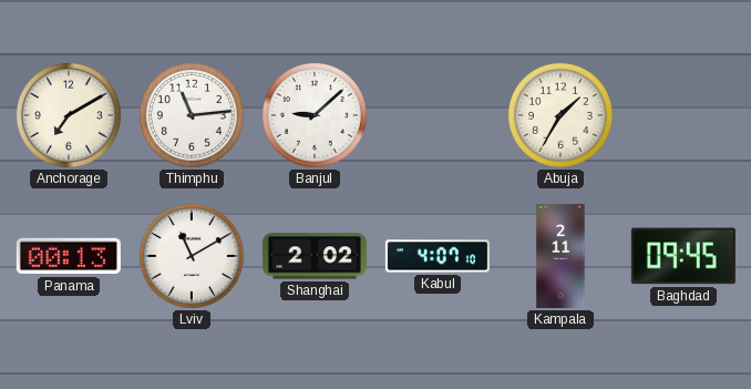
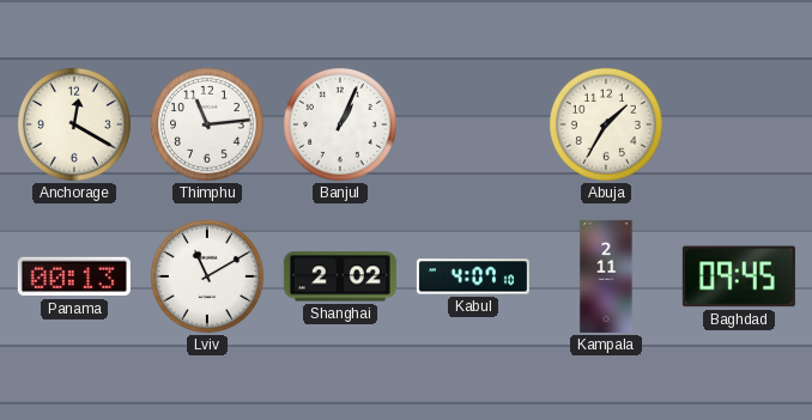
Anchorage: 7:10 -> 12:20 (74, 124)
Banjul: 9:08 -> 1:04 (340, 124)
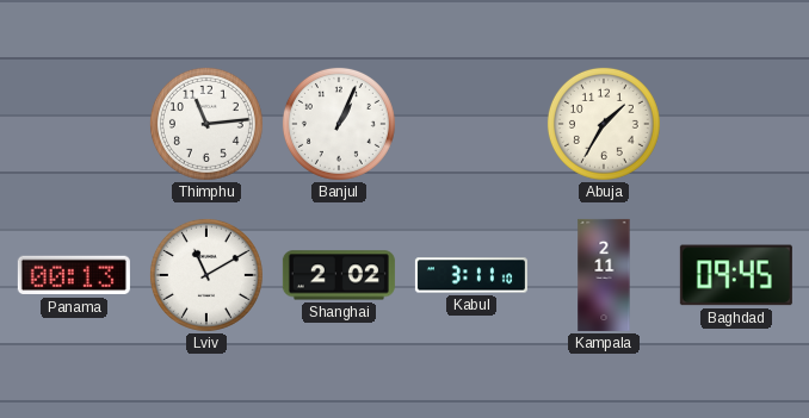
Anchorage: 12:20 -> none (74, 124)
Kabul: 4:07 -> 3:11 (471, 275)
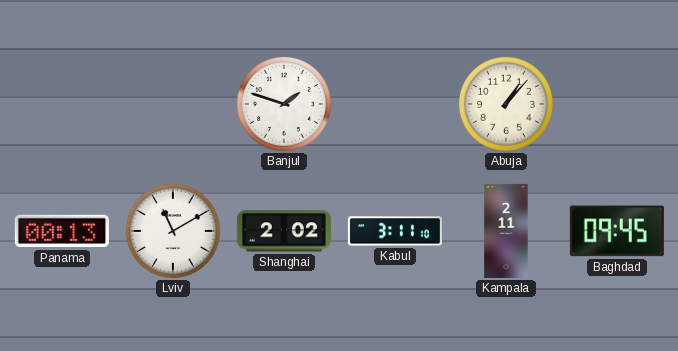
Thimphu: 11:14 -> none (206, 124)
Banjul: 1:04 -> 1:48 (284, 104)
Abuja: 1:35 -> 1:07 (506, 104)
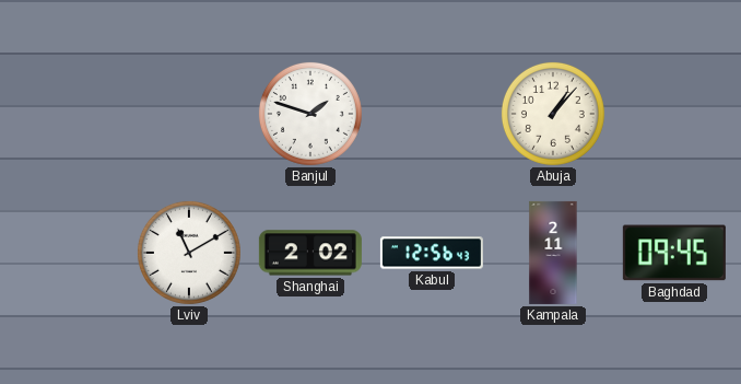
Panama: 00:13 -> none (62, 231)
Kabul: 3:11 -> 12:56 (432, 253)
